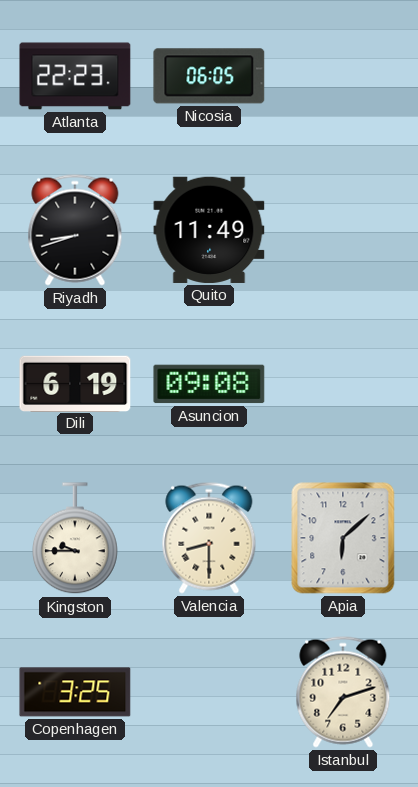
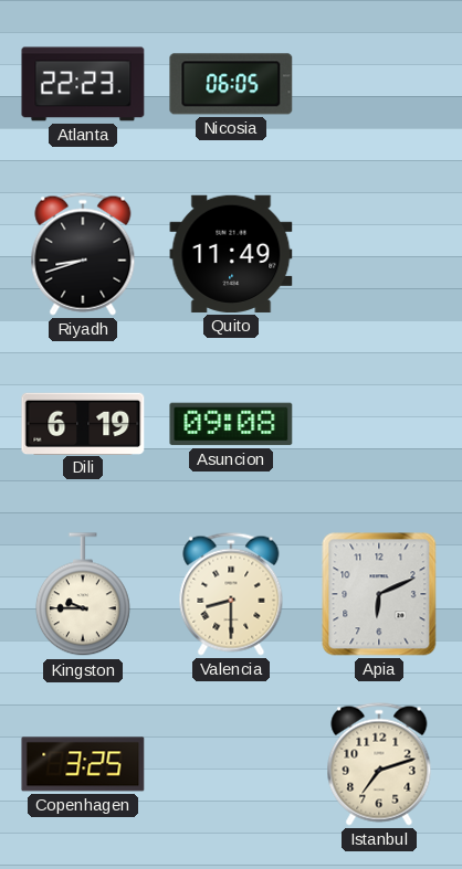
Apia: 6:08 -> 6:11 (379, 594)
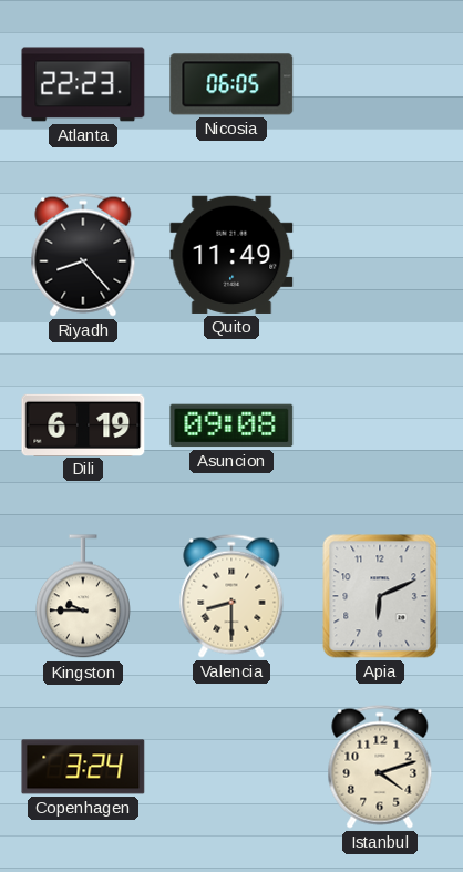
Riyadh: 8:42 -> 8:23 (83, 255)
Copenhagen: 3:25 -> 3:24 (83, 767)
Istanbul: 7:12 -> 4:12 (380, 767)
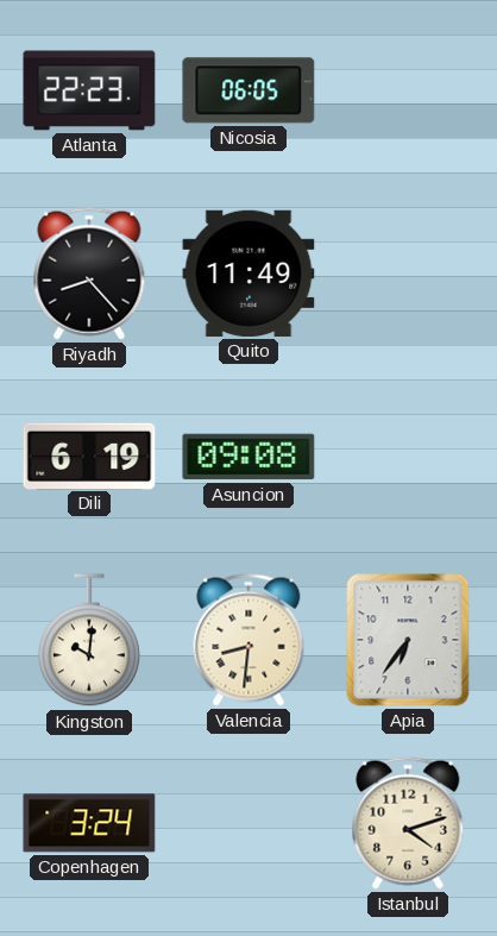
Kingston: 9:45 -> 10:01 (90, 641)
Valencia: 8:30 -> 8:31 (248, 640)
Apia: 6:11 -> 6:36 (408, 640)
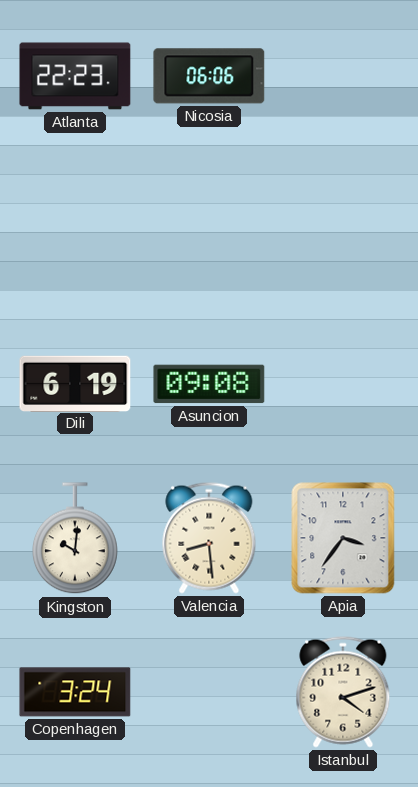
Nicosia: 06:05 -> 06:06 (209, 76)
Riyadh: 8:23 -> none (89, 274)
Quito: 11:49 -> none (248, 274)
Valencia: 8:31 -> 8:29 (209, 538)
Apia: 6:36 -> 3:36 (343, 538)
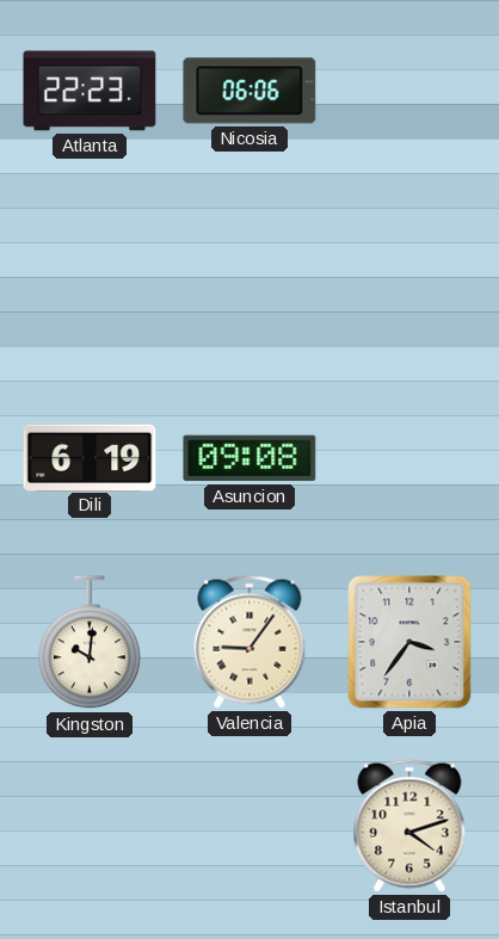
Valencia: 8:29 -> 9:06 (249, 642)
Copenhagen: 3:24 -> none (75, 692)
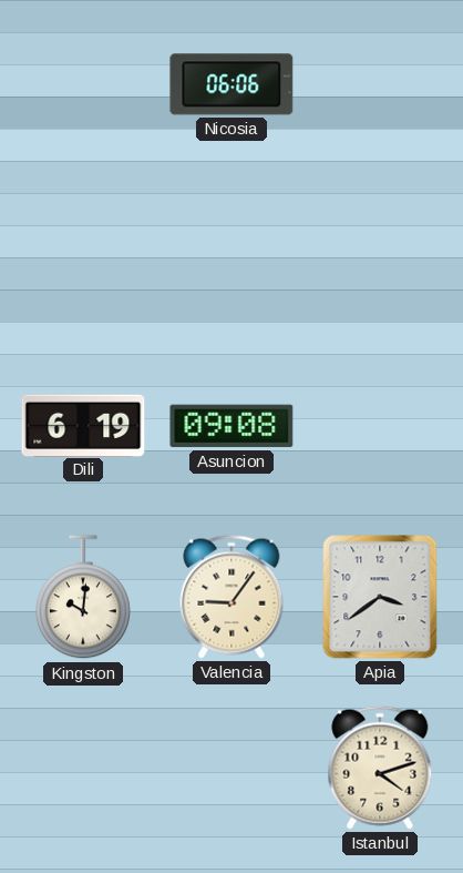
Atlanta: 22:23 -> none (90, 91)
Apia: 3:36 -> 3:39 (380, 597)
